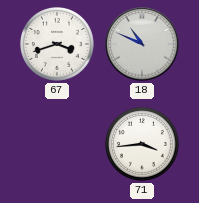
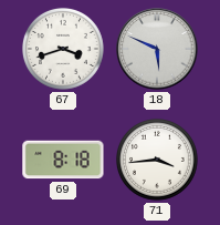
18: 10:49 -> 5:49 (157, 49)
69: none -> 8:18 (63, 160)
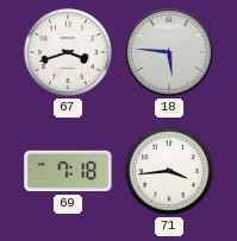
18: 5:49 -> 5:46 (169, 52)
69: 8:18 -> 7:18 (68, 171)
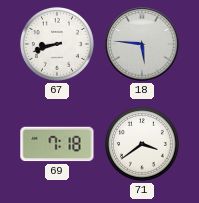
67: 3:42 -> 8:42 (57, 44)
71: 3:44 -> 3:39 (142, 144)
